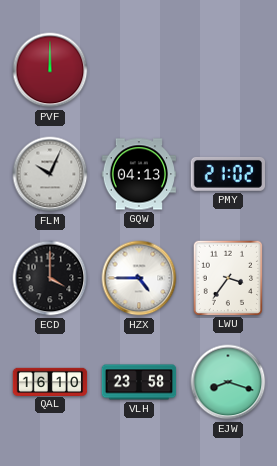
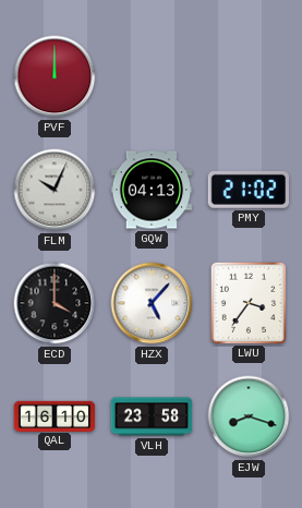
HZX: 4:45 -> 5:07 (152, 303)
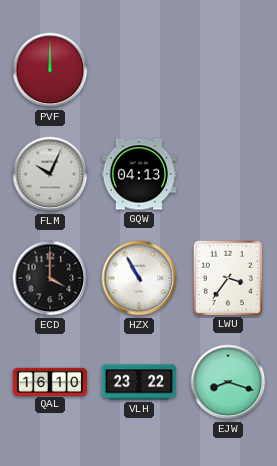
PMY: 21:02 -> none (247, 190)
HZX: 5:07 -> 10:55 (139, 278)
VLH: 23:58 -> 23:22 (139, 382)
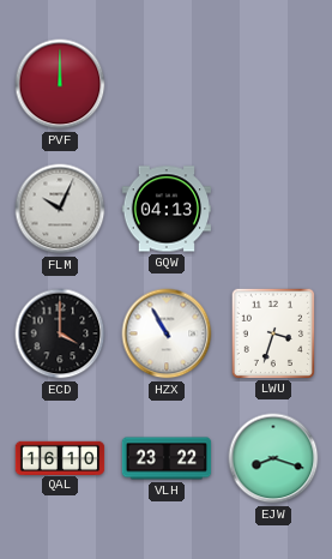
LWU: 3:36 -> 3:33 (272, 332)
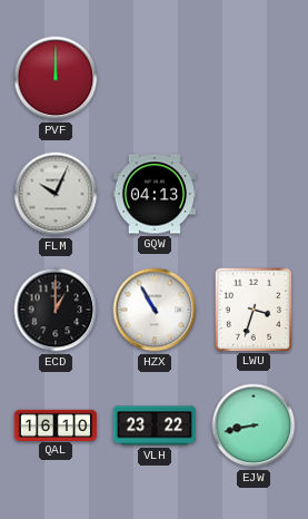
ECD: 4:00 -> 1:00 (56, 310)
EJW: 8:18 -> 8:43 (254, 425)
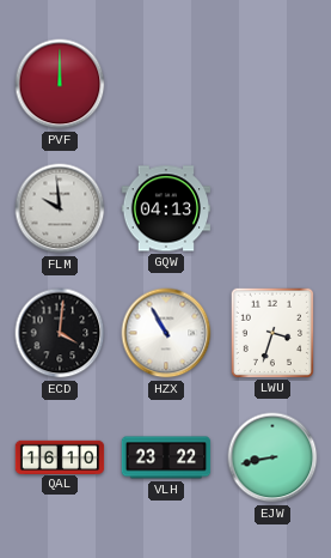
FLM: 10:04 -> 9:59 (60, 208)
ECD: 1:00 -> 4:01 (60, 333)
